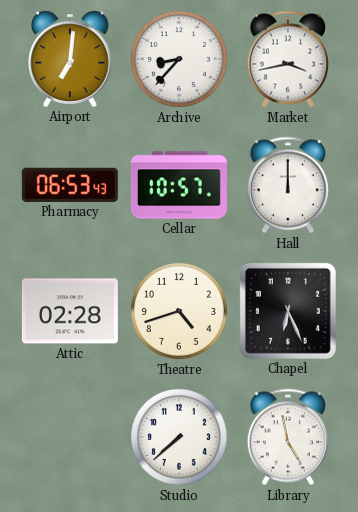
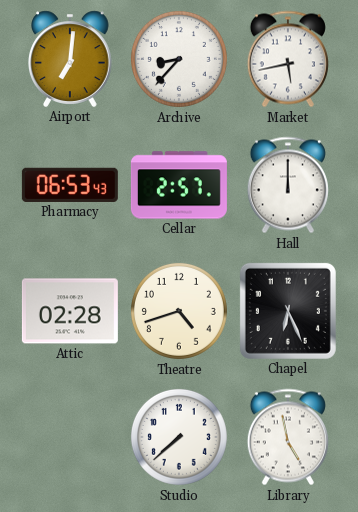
Market: 3:43 -> 5:43 (288, 59)
Cellar: 10:57 -> 2:57 (179, 185)
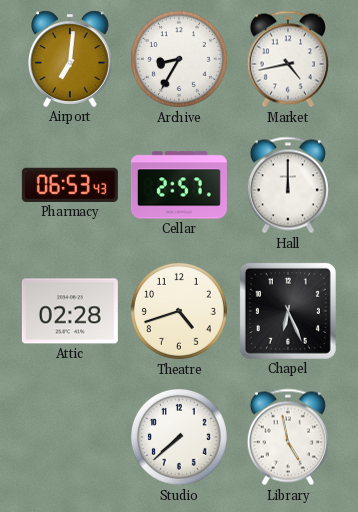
Archive: 8:37 -> 8:35 (179, 59)
Market: 5:43 -> 4:43 (288, 59)
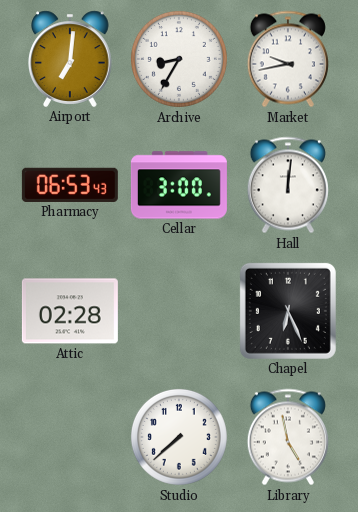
Market: 4:43 -> 9:43 (288, 59)
Cellar: 2:57 -> 3:00 (179, 185)
Hall: 12:00 -> 12:01 (288, 185)
Theatre: 4:42 -> none (179, 311)
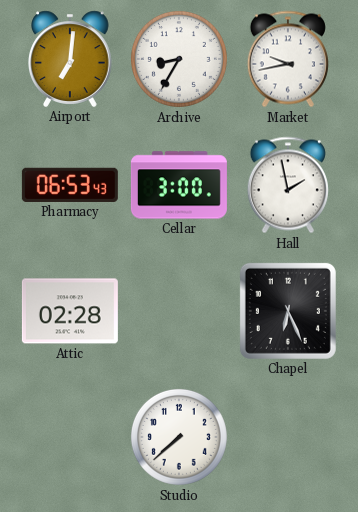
Hall: 12:01 -> 1:58 (288, 185)
Library: 4:58 -> none (288, 437)
